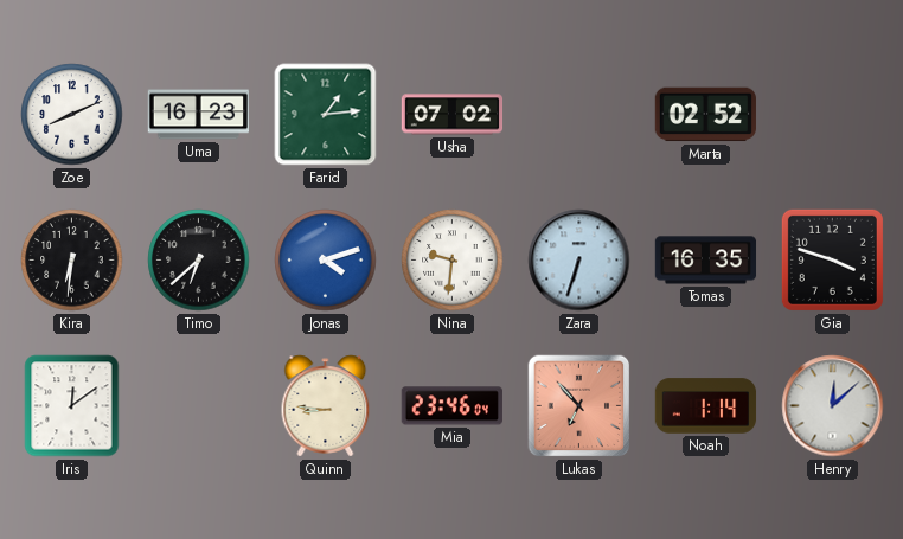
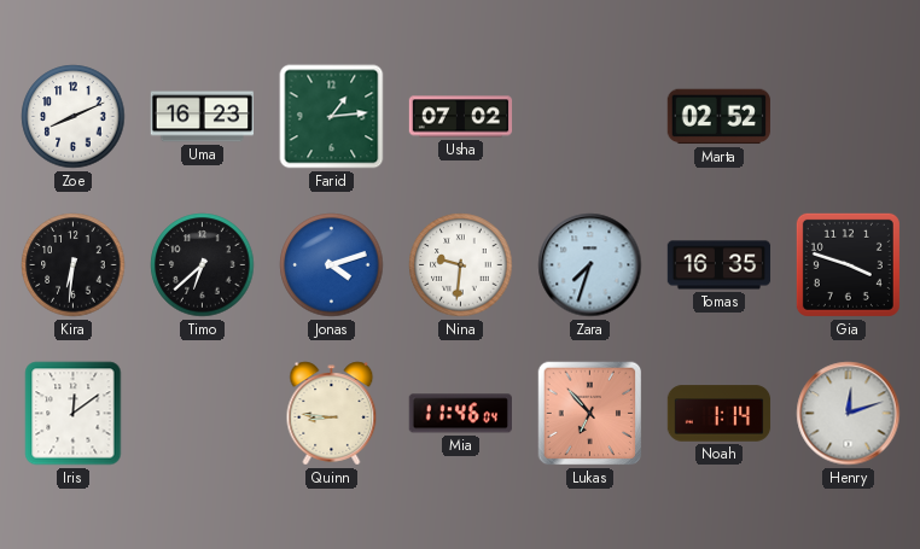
Zara: 6:33 -> 7:33 (590, 265)
Mia: 23:46 -> 11:46 (460, 414)
Henry: 12:08 -> 12:12 (849, 414)
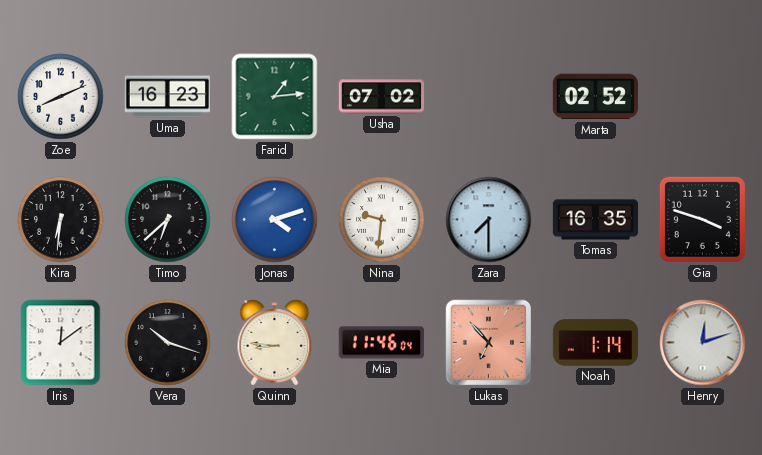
Zara: 7:33 -> 7:30 (489, 220)
Vera: none -> 10:18 (168, 343)
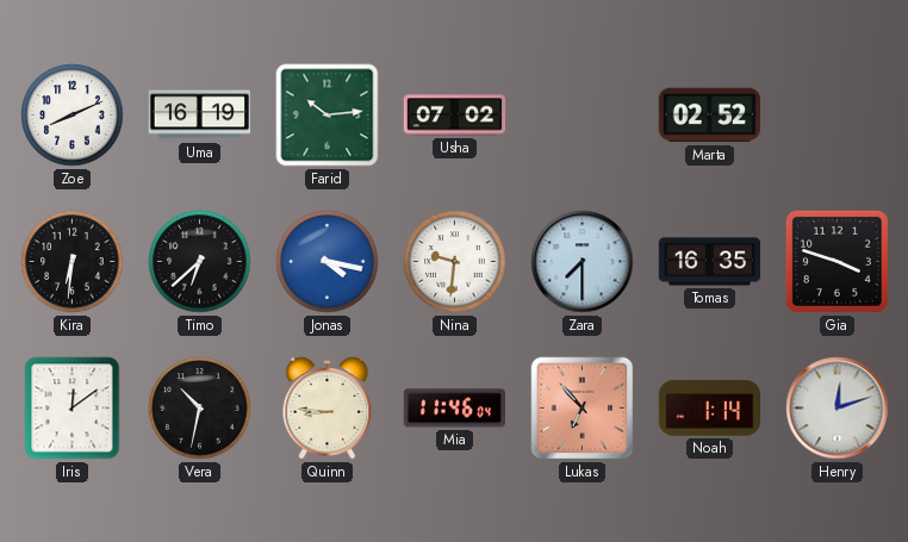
Uma: 16:23 -> 16:19 (199, 116)
Farid: 1:14 -> 10:14 (328, 116)
Jonas: 4:12 -> 4:17 (328, 262)
Vera: 10:18 -> 10:32 (200, 409)
